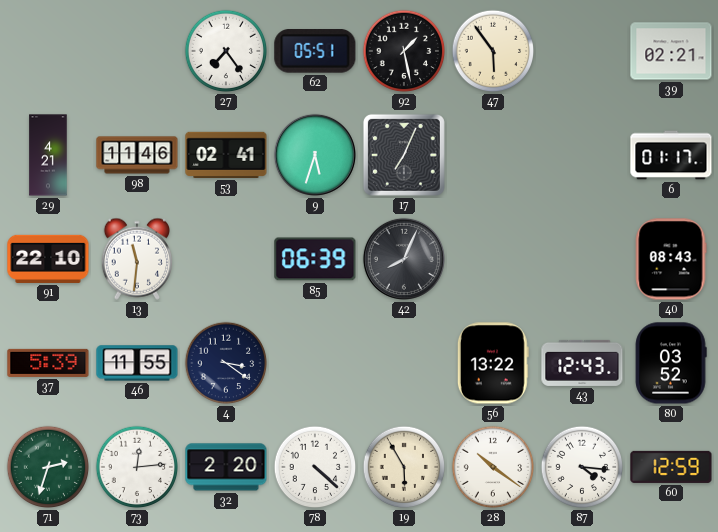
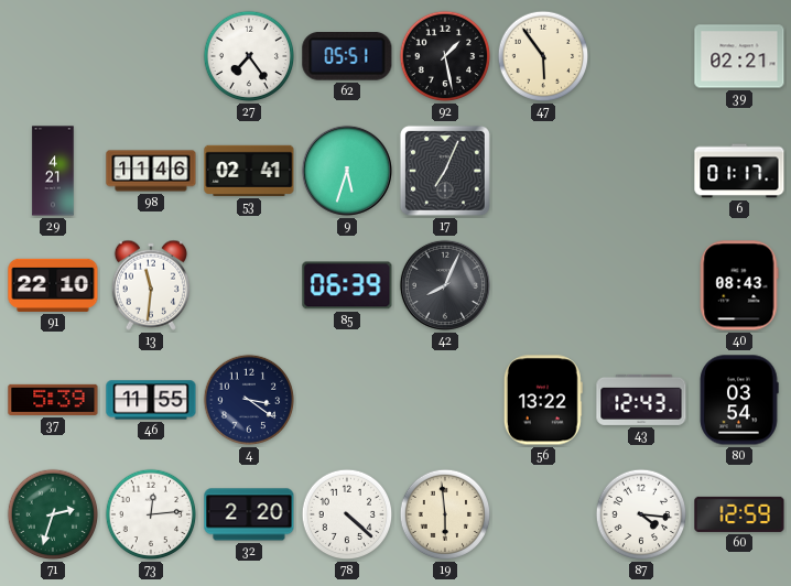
80: 03:52 -> 03:54 (739, 400)
19: 5:55 -> 5:59 (445, 514)
28: 10:21 -> none (493, 467)
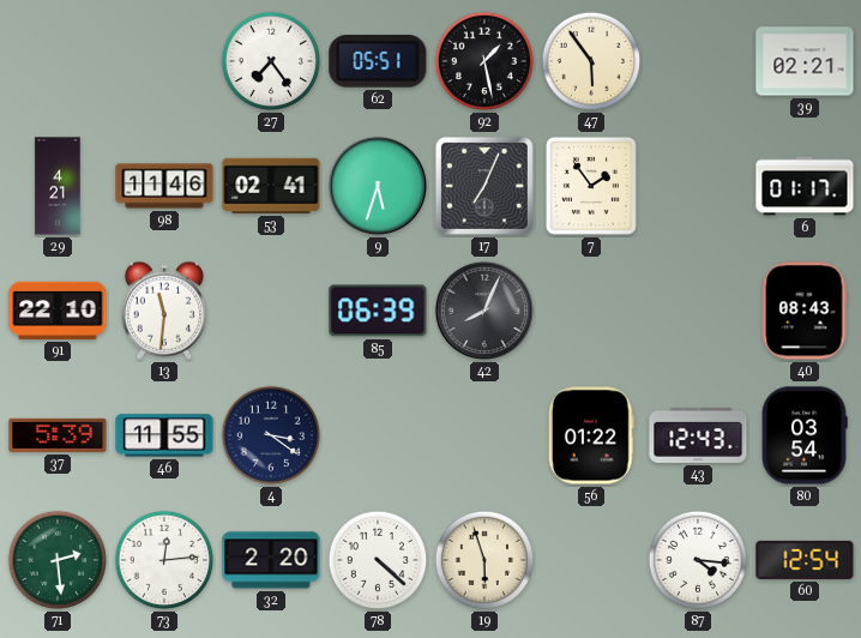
7: none -> 1:54 (591, 186)
56: 13:22 -> 01:22 (591, 435)
71: 2:33 -> 2:29 (58, 560)
19: 5:59 -> 5:57 (484, 560)
60: 12:59 -> 12:54 (805, 560)
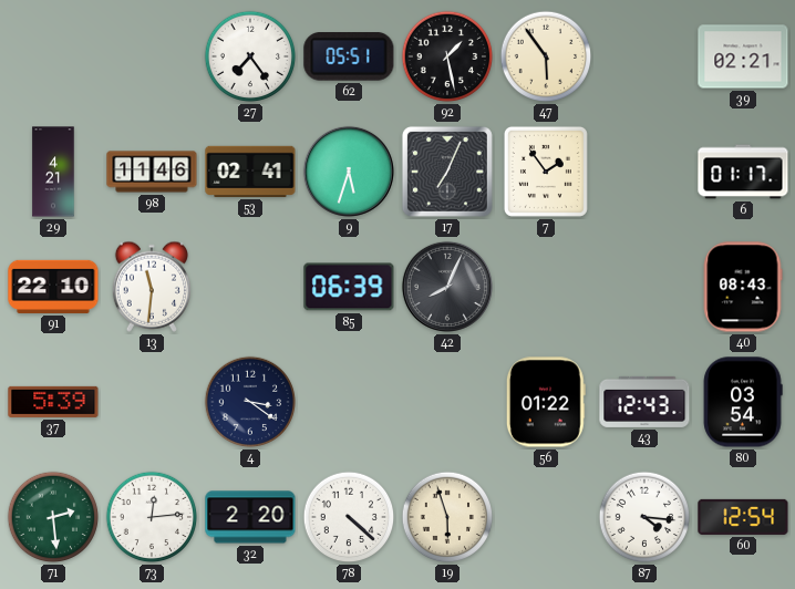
46: 11:55 -> none (164, 435)
